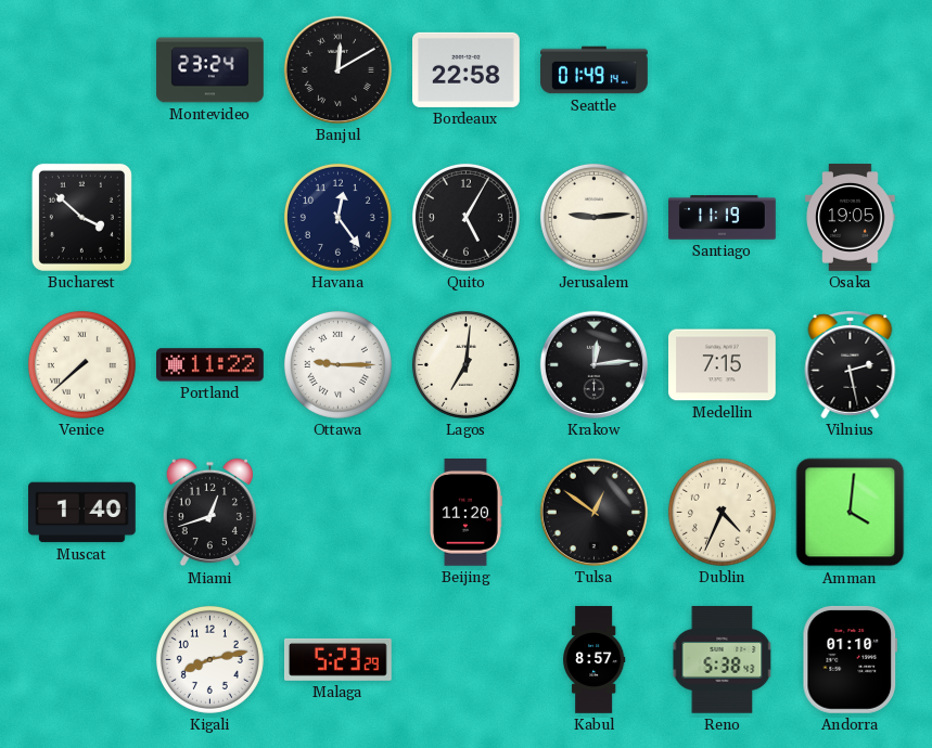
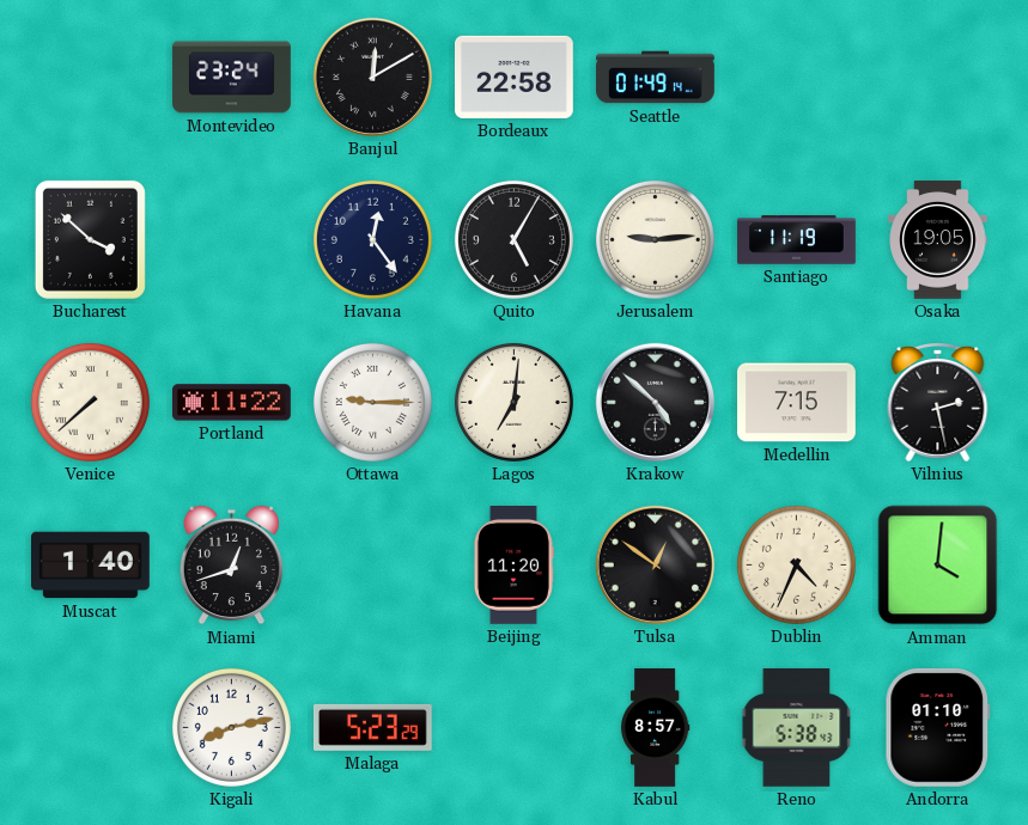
Krakow: 12:14 -> 4:52 (655, 402)
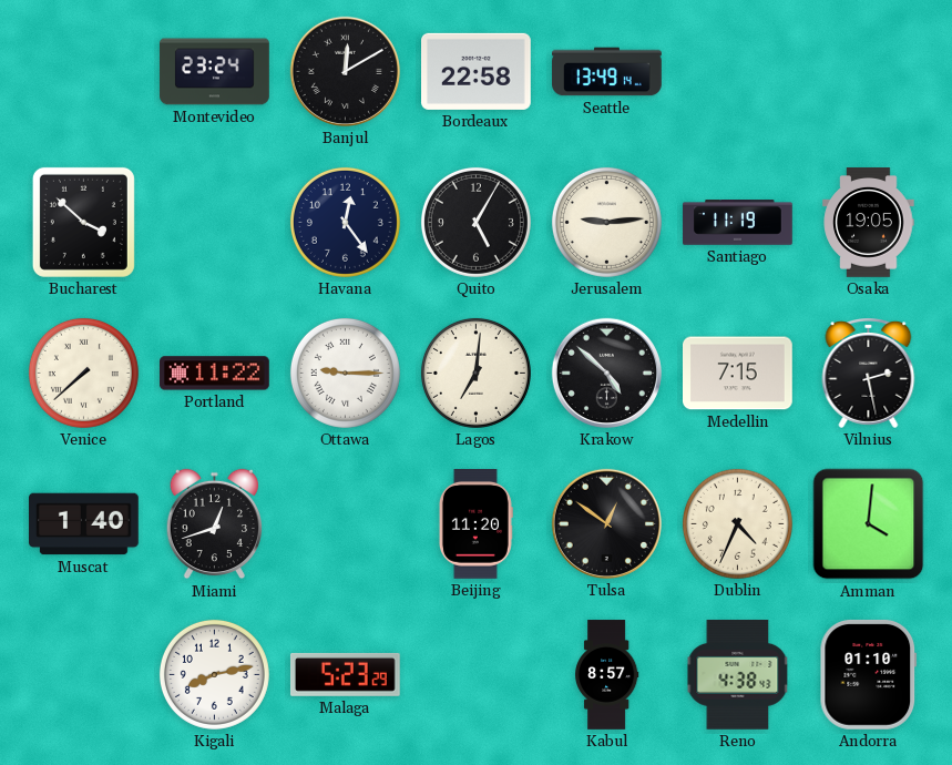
Seattle: 01:49 -> 13:49 (607, 72)
Reno: 5:38 -> 4:38 (738, 674)
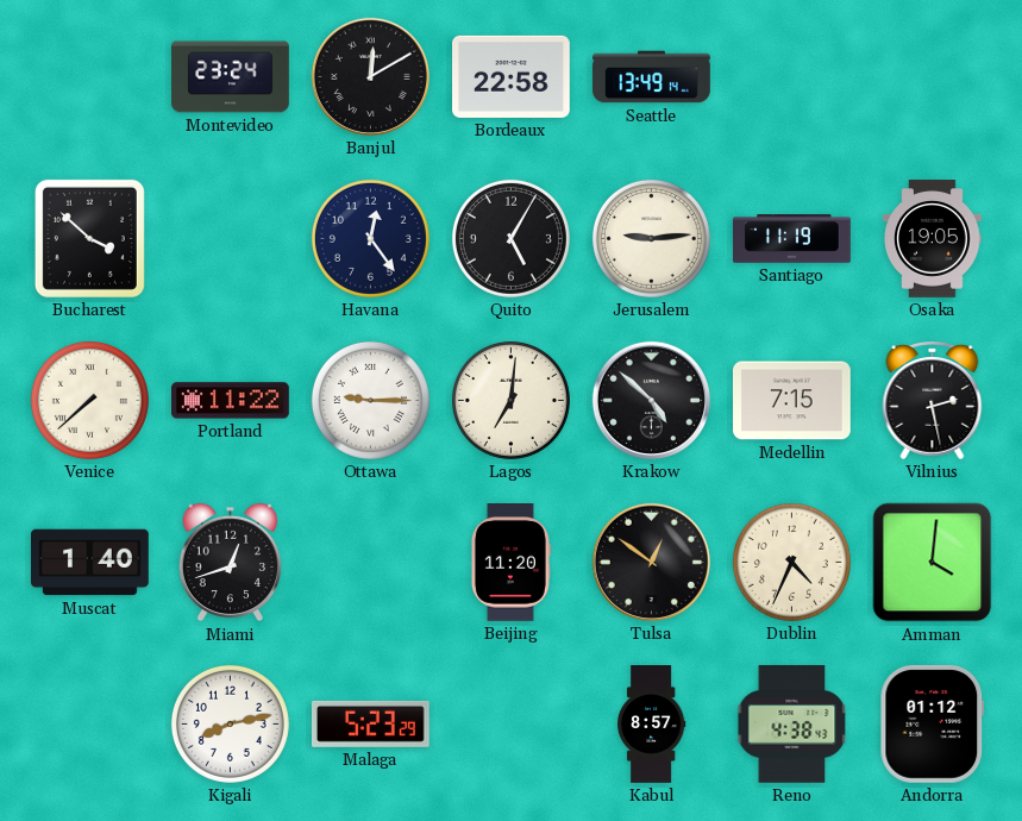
Andorra: 01:10 -> 01:12 (933, 723)
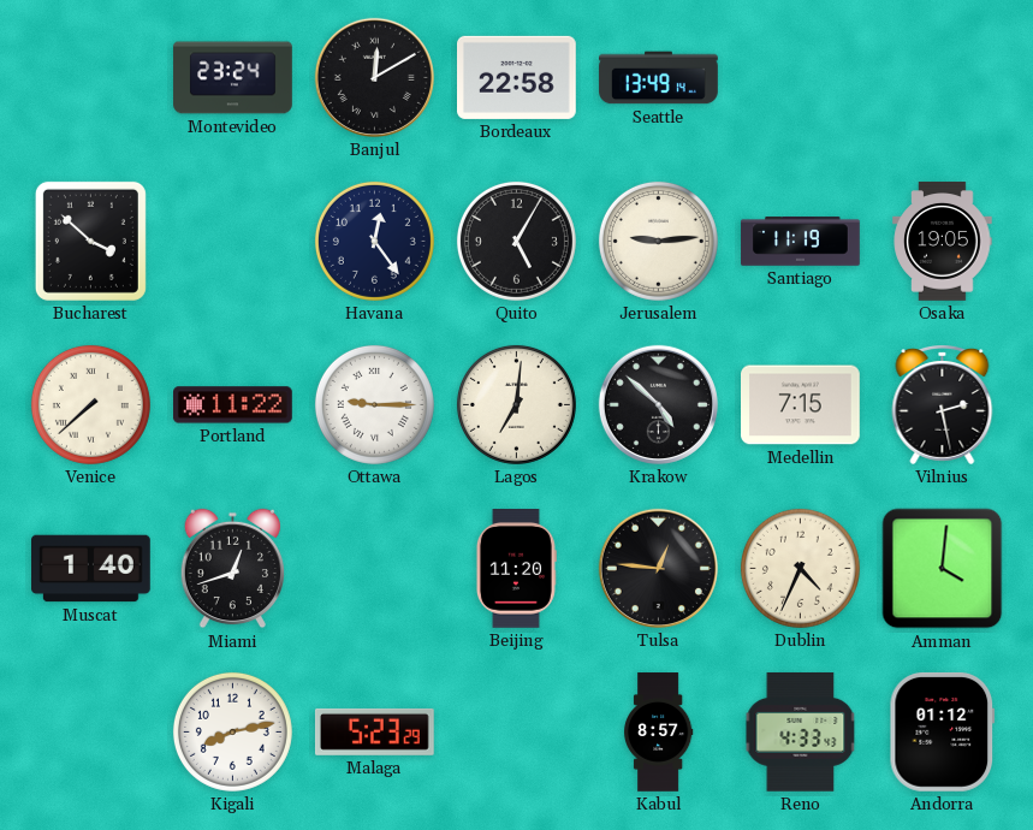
Tulsa: 12:51 -> 12:46 (658, 568)
Reno: 4:38 -> 4:33 (801, 731)
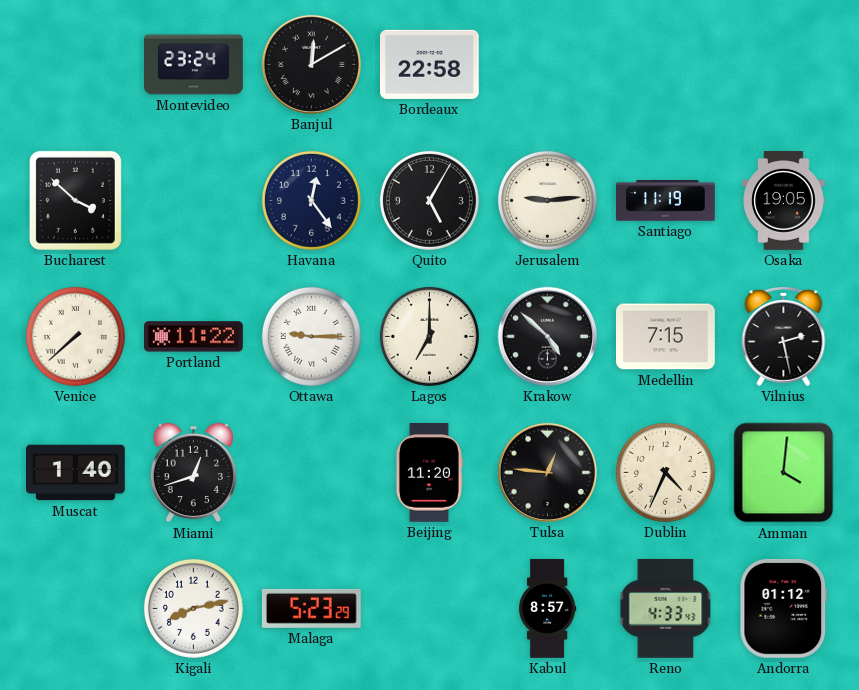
Seattle: 13:49 -> none (659, 78)
Lagos: 7:01 -> 7:00 (429, 336)
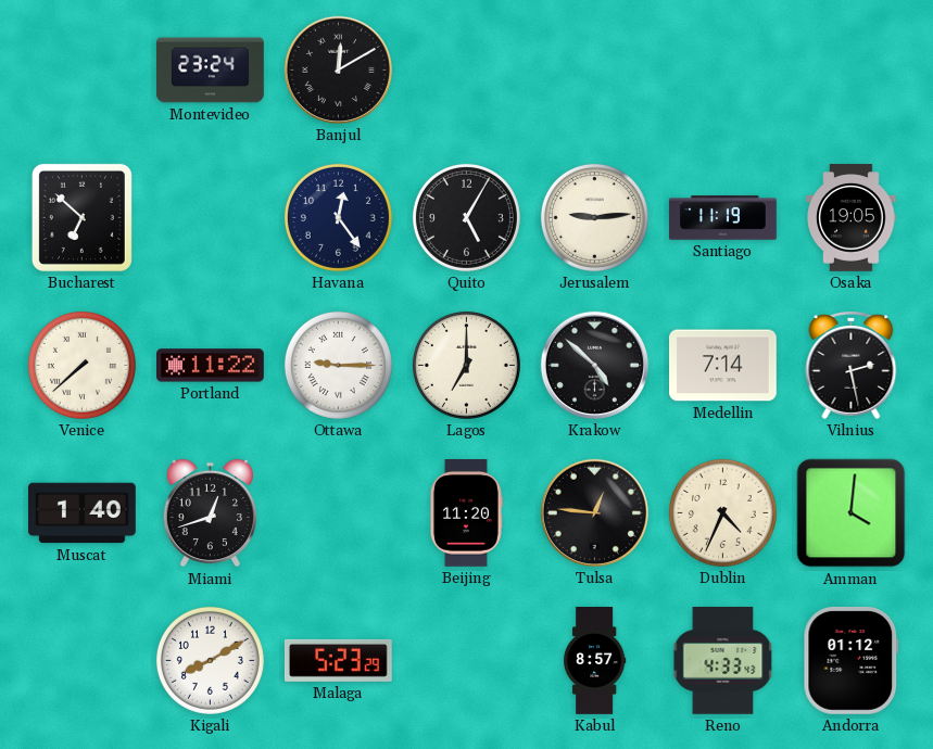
Bordeaux: 22:58 -> none (430, 64)
Bucharest: 3:52 -> 6:52 (81, 217)
Medellin: 7:15 -> 7:14 (723, 366)
Kigali: 8:13 -> 8:10 (210, 660)
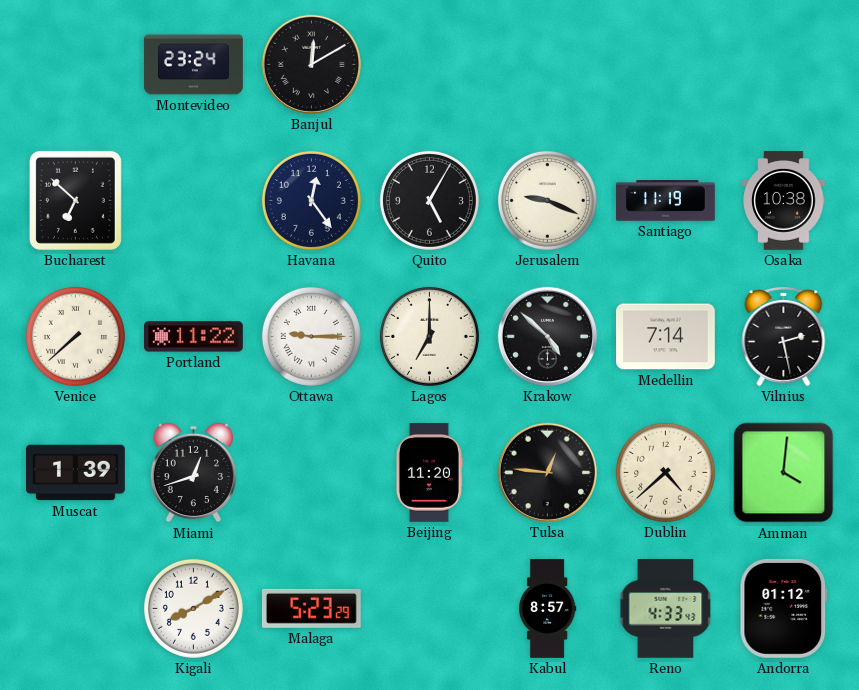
Jerusalem: 9:14 -> 9:19 (547, 200)
Osaka: 19:05 -> 10:38 (784, 201)
Muscat: 1:40 -> 1:39 (76, 473)
Dublin: 4:34 -> 4:38 (665, 472)
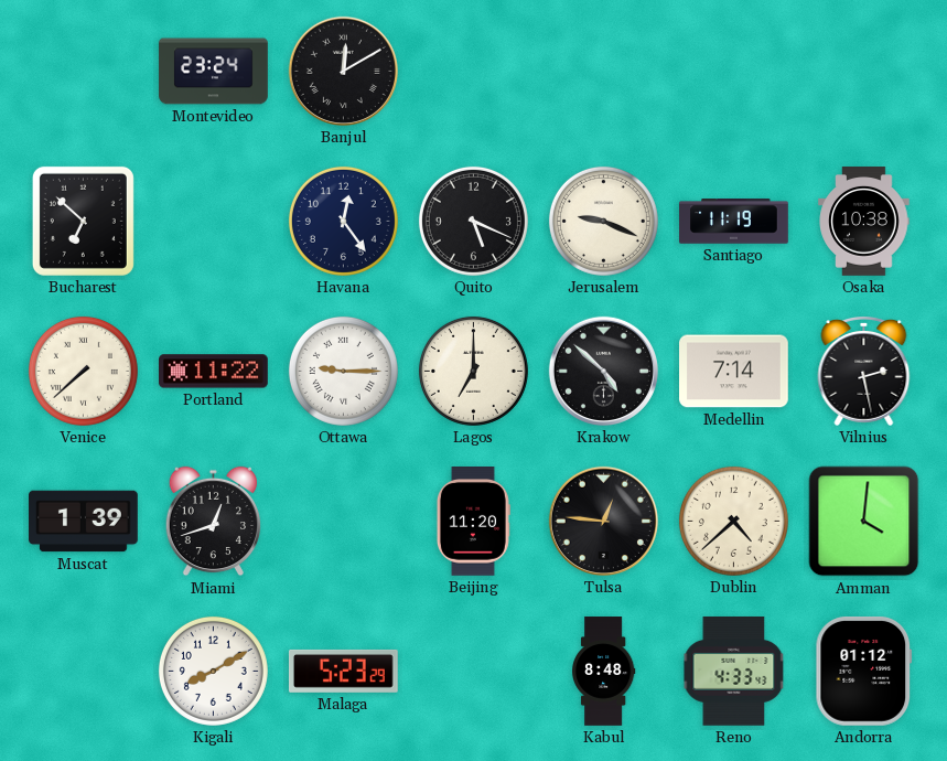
Quito: 5:05 -> 5:19 (473, 221)
Kabul: 8:57 -> 8:48 (603, 672)
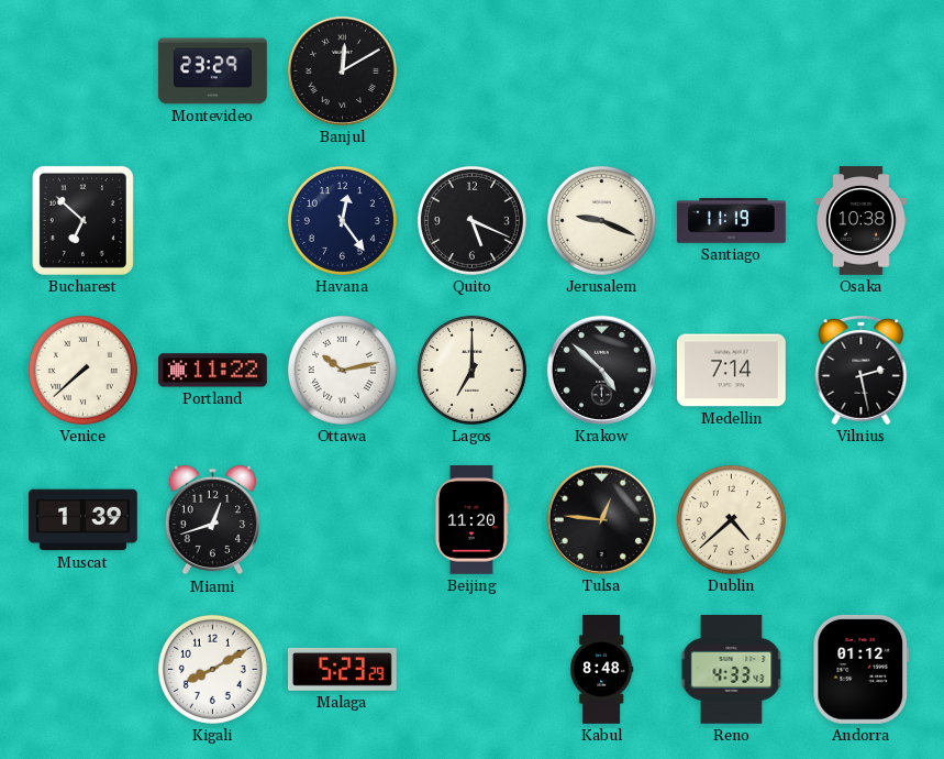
Montevideo: 23:24 -> 23:29 (213, 71)
Ottawa: 9:15 -> 10:13 (342, 370)
Amman: 4:01 -> none (864, 522)
